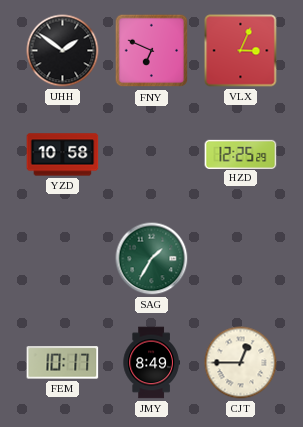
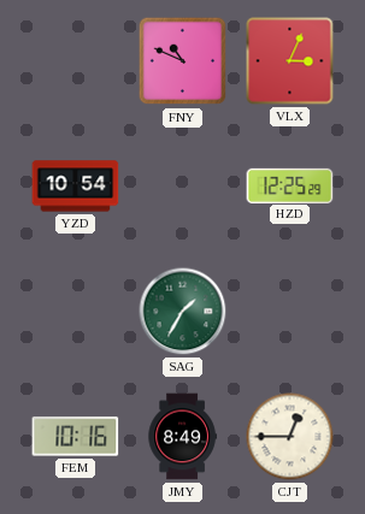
UHH: 1:51 -> none (63, 51)
FNY: 6:49 -> 10:49 (183, 61)
YZD: 10:58 -> 10:54 (76, 187)
FEM: 10:17 -> 10:16 (76, 437)
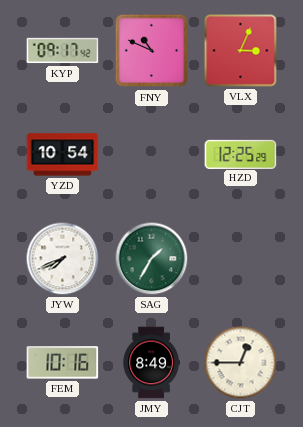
KYP: none -> 09:17 (63, 51)
JYW: none -> 7:41 (63, 259)
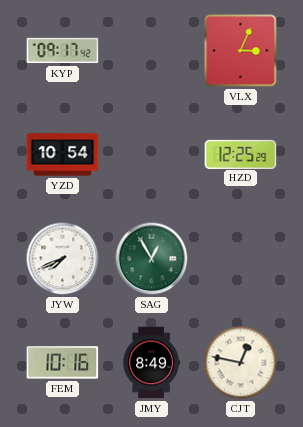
FNY: 10:49 -> none (152, 51)
SAG: 1:35 -> 12:55 (152, 259)
CJT: 12:45 -> 12:47 (241, 363)
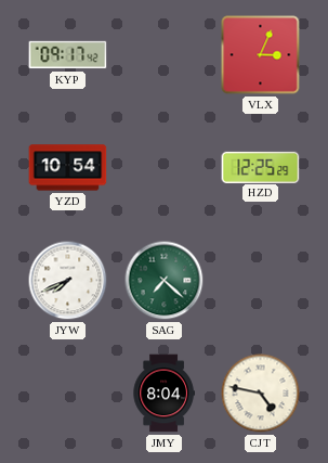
SAG: 12:55 -> 7:22 (165, 281)
FEM: 10:16 -> none (63, 363)
JMY: 8:49 -> 8:04 (163, 394)
CJT: 12:47 -> 4:47 (261, 394)
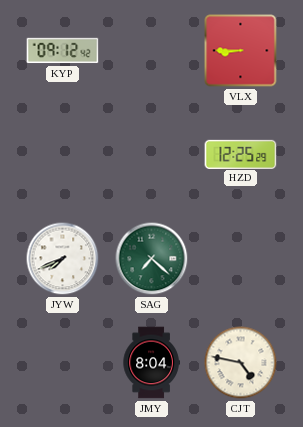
KYP: 09:17 -> 09:12 (63, 51)
VLX: 3:04 -> 8:45 (241, 51)
YZD: 10:54 -> none (68, 168)
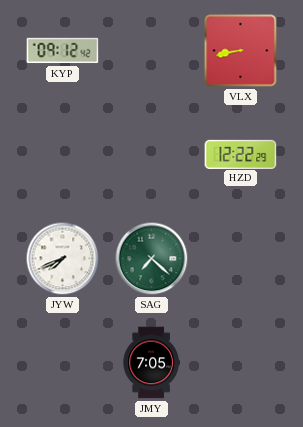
VLX: 8:45 -> 8:43 (241, 51)
HZD: 12:25 -> 12:22 (241, 154)
JMY: 8:04 -> 7:05 (151, 363)
CJT: 4:47 -> none (241, 363)
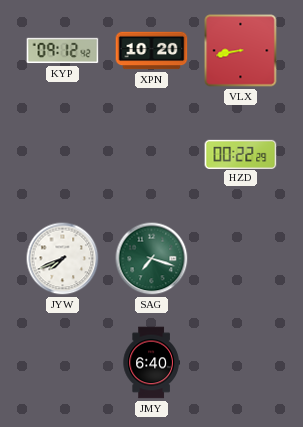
XPN: none -> 10:20 (152, 51)
HZD: 12:22 -> 00:22 (241, 154)
SAG: 7:22 -> 7:18 (152, 259)
JMY: 7:05 -> 6:40 (151, 363)
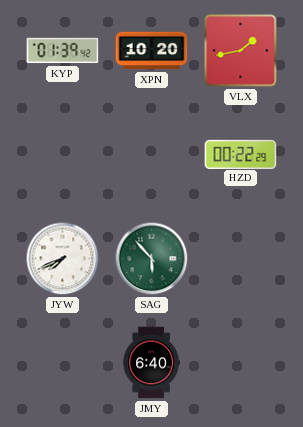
KYP: 09:12 -> 01:39 (63, 51)
VLX: 8:43 -> 1:43 (241, 51)
SAG: 7:18 -> 5:53 (152, 259)
